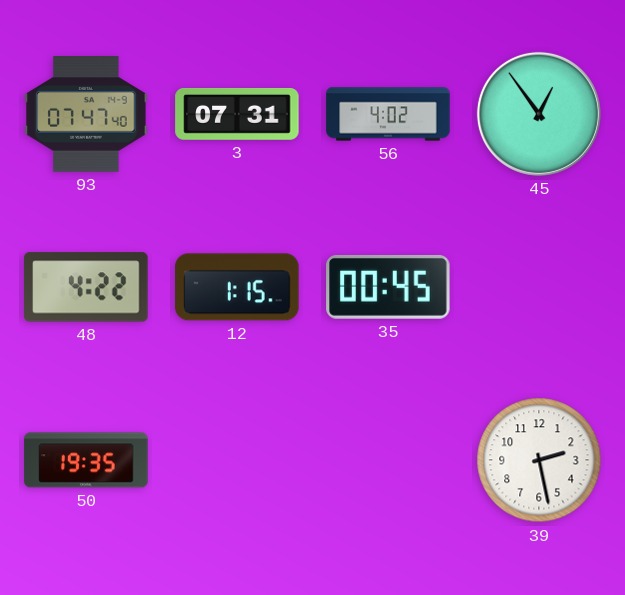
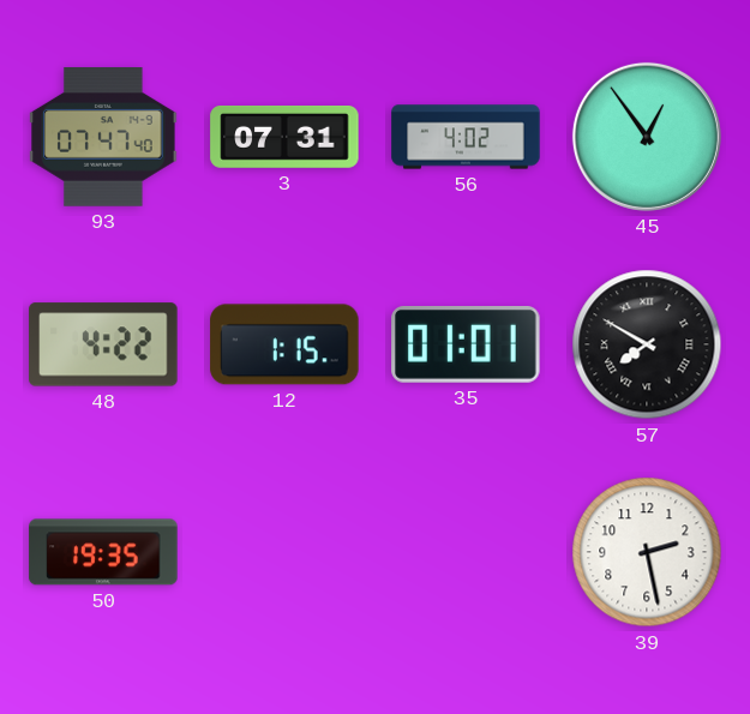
35: 00:45 -> 01:01 (466, 344)
57: none -> 7:50 (647, 344)
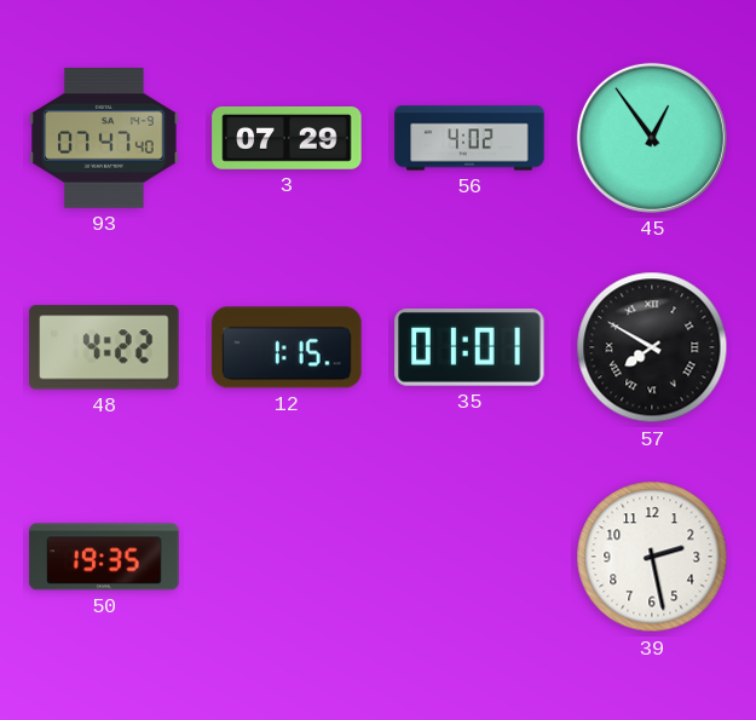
3: 07:31 -> 07:29 (287, 138)
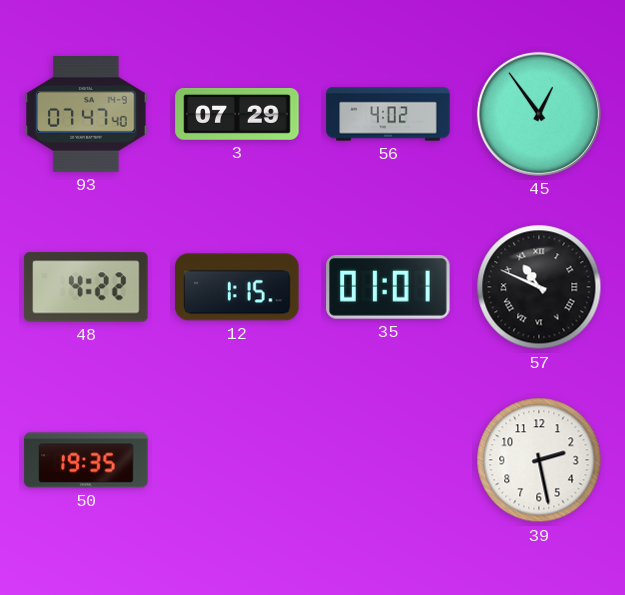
57: 7:50 -> 10:49 (539, 287)
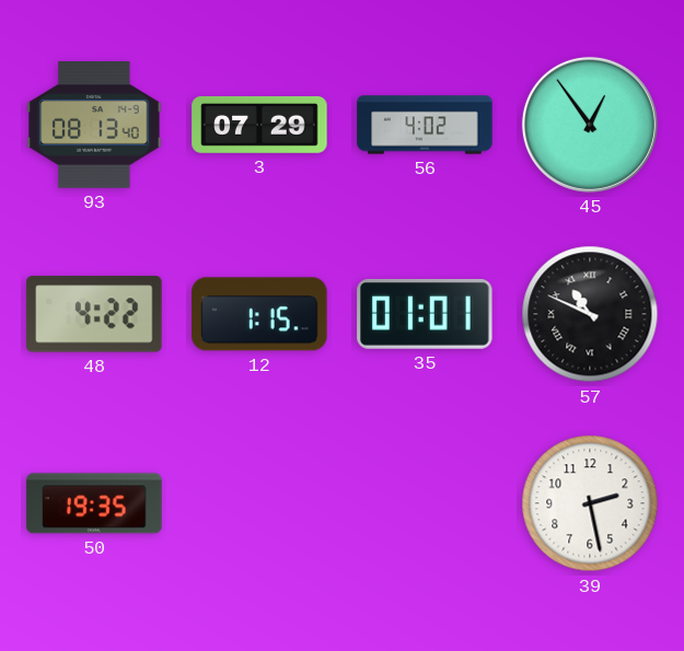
93: 07:47 -> 08:13 (94, 126)
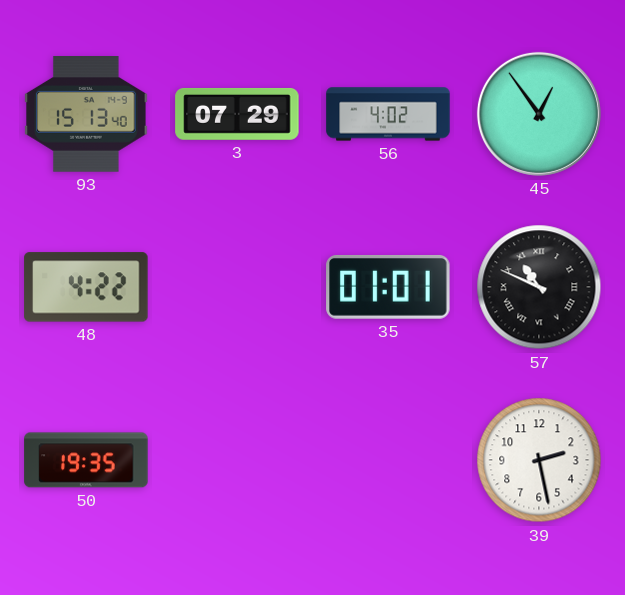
93: 08:13 -> 15:13 (86, 115)
12: 1:15 -> none (259, 314)
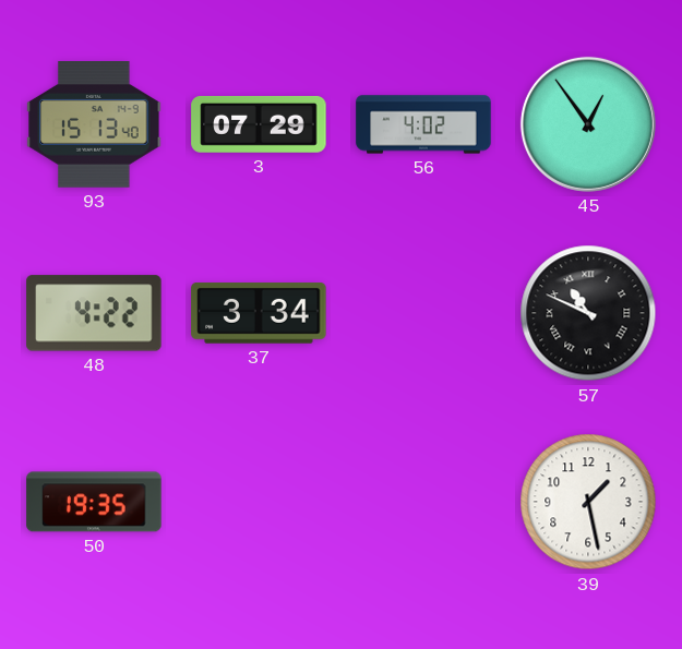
37: none -> 3:34 (259, 314)
35: 01:01 -> none (388, 287)
39: 2:28 -> 1:28 (588, 502)
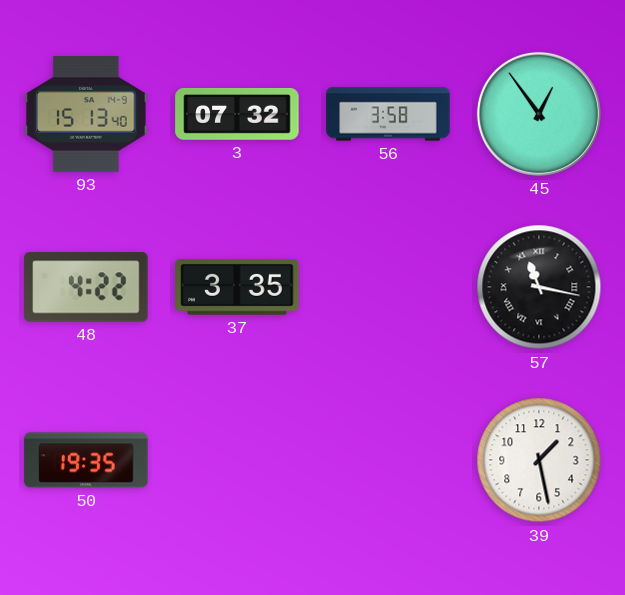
3: 07:29 -> 07:32 (237, 114)
56: 4:02 -> 3:58 (388, 114)
37: 3:34 -> 3:35 (237, 288)
57: 10:49 -> 11:17 (539, 287)
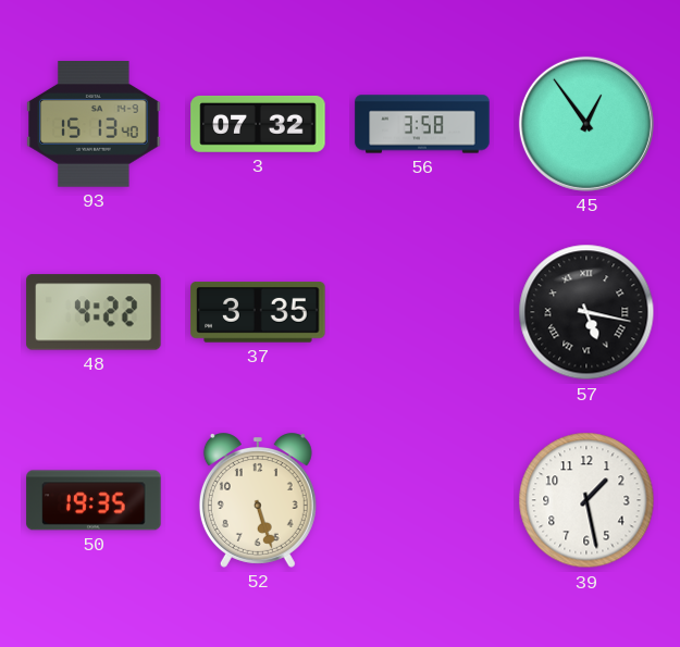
57: 11:17 -> 5:17 (586, 312)
52: none -> 5:27 (258, 500)
